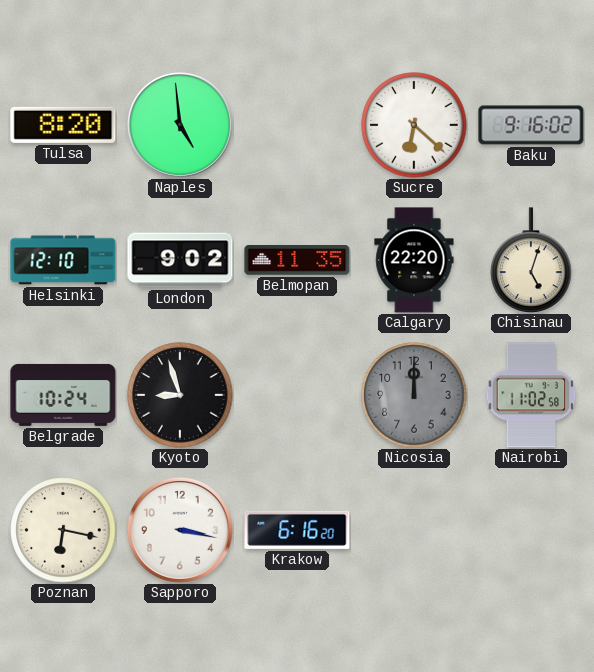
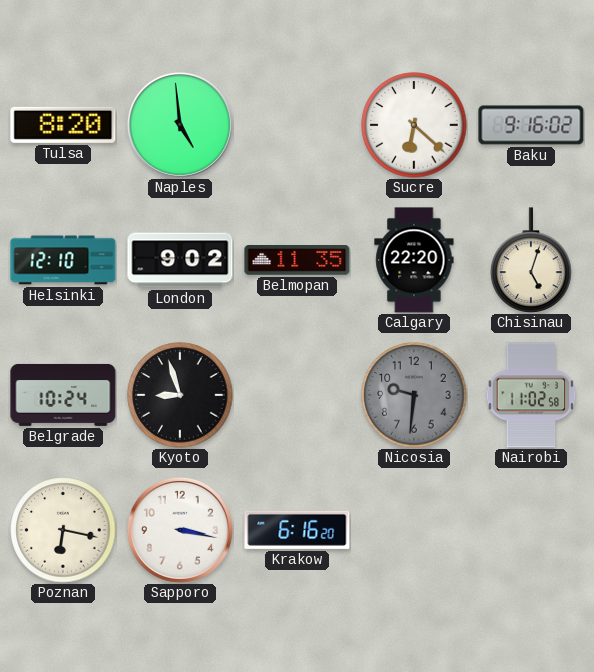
Nicosia: 12:00 -> 9:31 (414, 395)
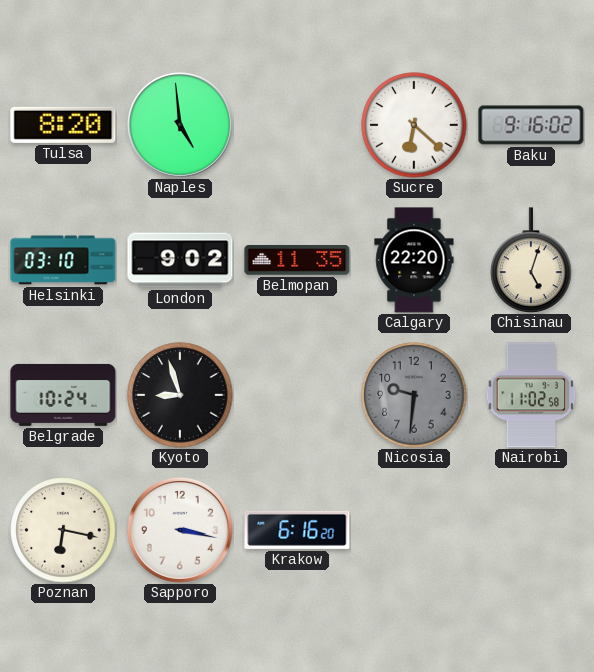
Helsinki: 12:10 -> 03:10 (63, 260)
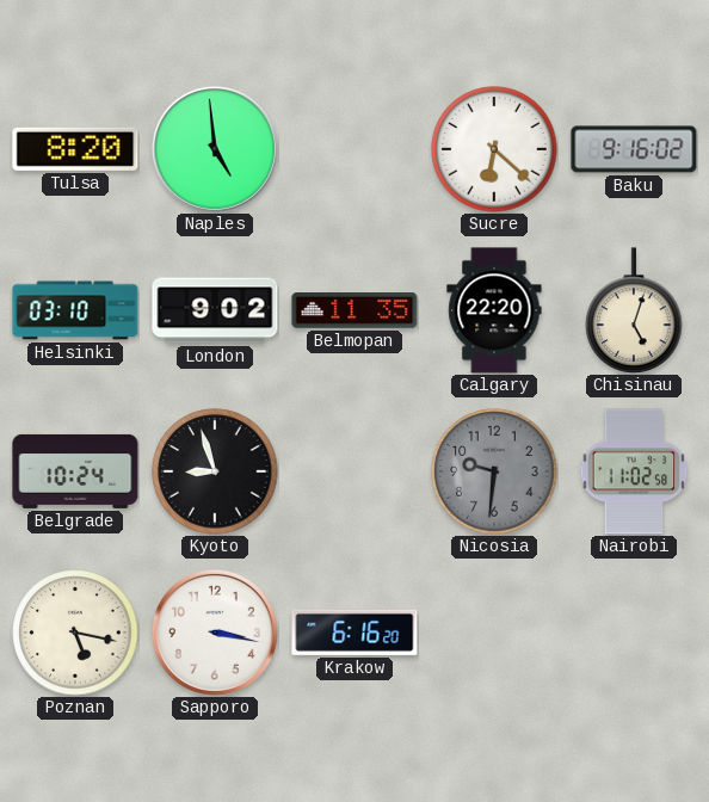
Poznan: 6:17 -> 5:17 (75, 633)
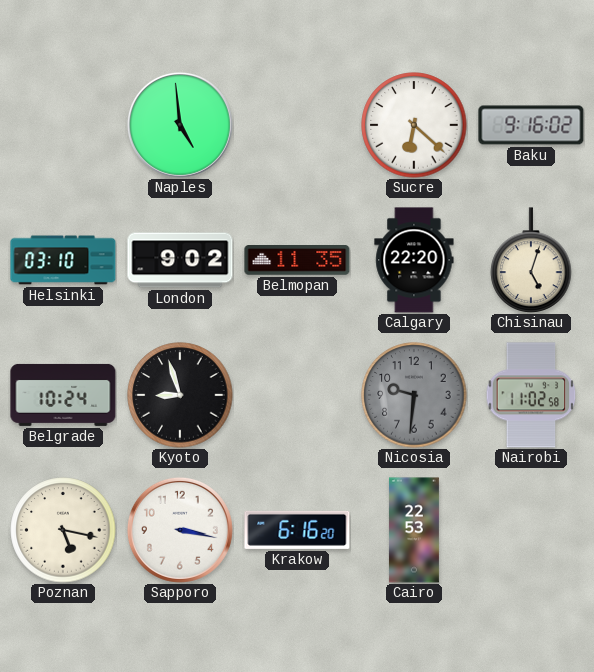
Tulsa: 8:20 -> none (75, 149)
Cairo: none -> 22:53 (414, 530)
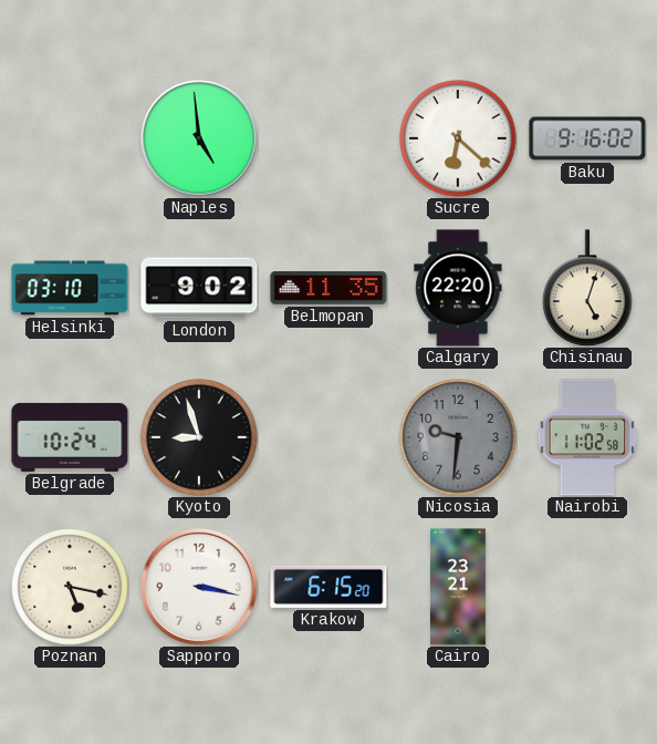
Krakow: 6:16 -> 6:15 (328, 587)
Cairo: 22:53 -> 23:21 (458, 587)
